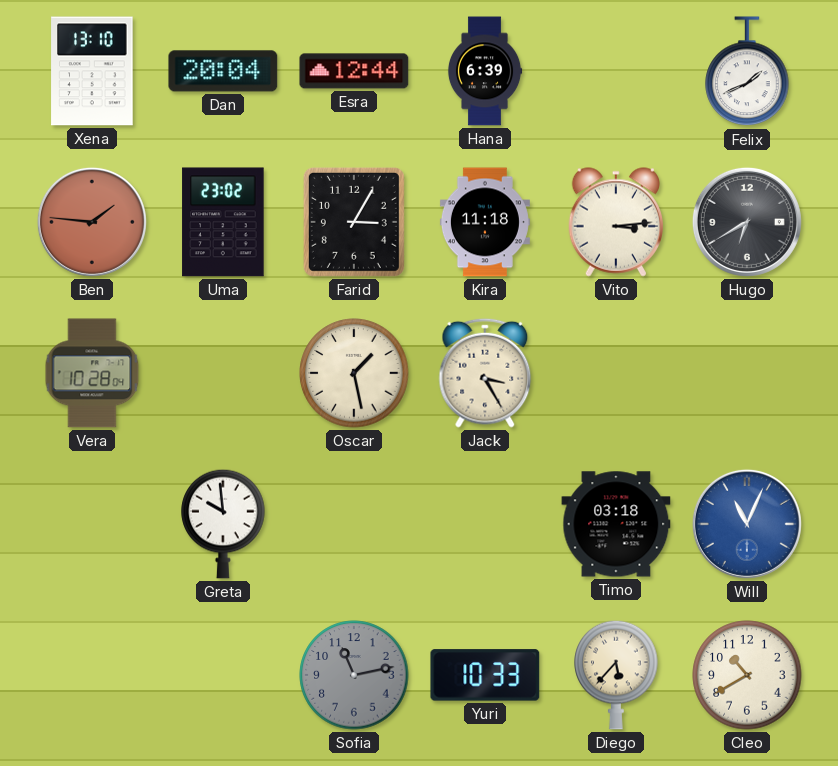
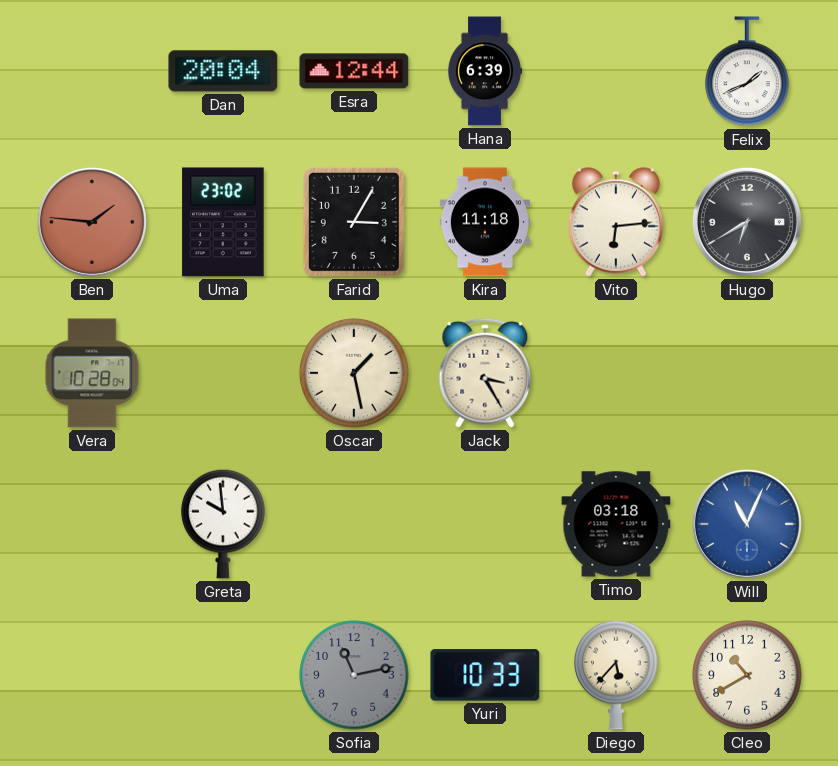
Xena: 13:10 -> none (92, 71)
Vito: 3:14 -> 6:14 (615, 222)
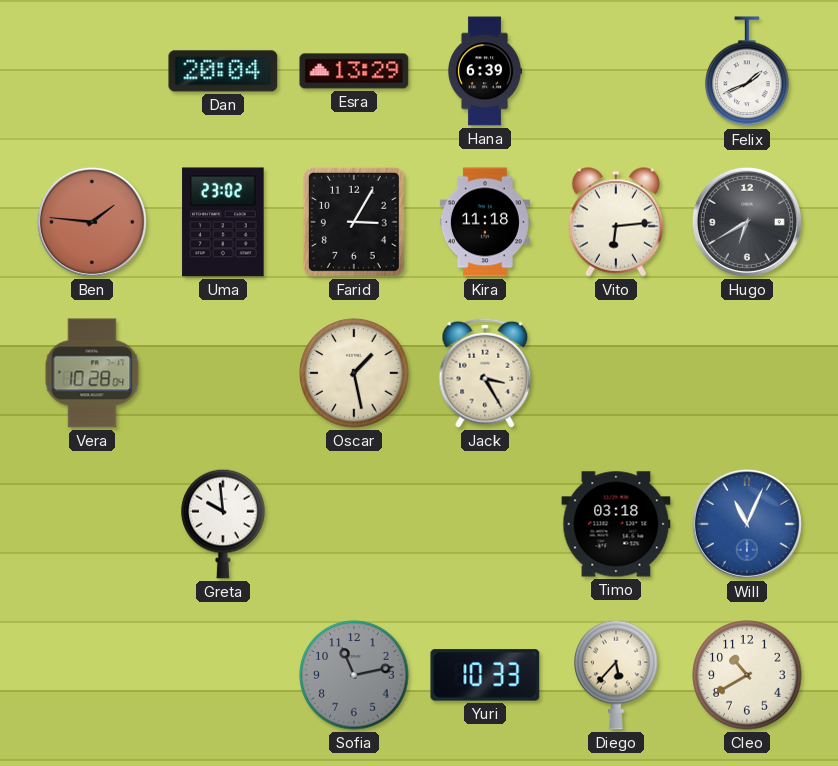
Esra: 12:44 -> 13:29 (354, 71)
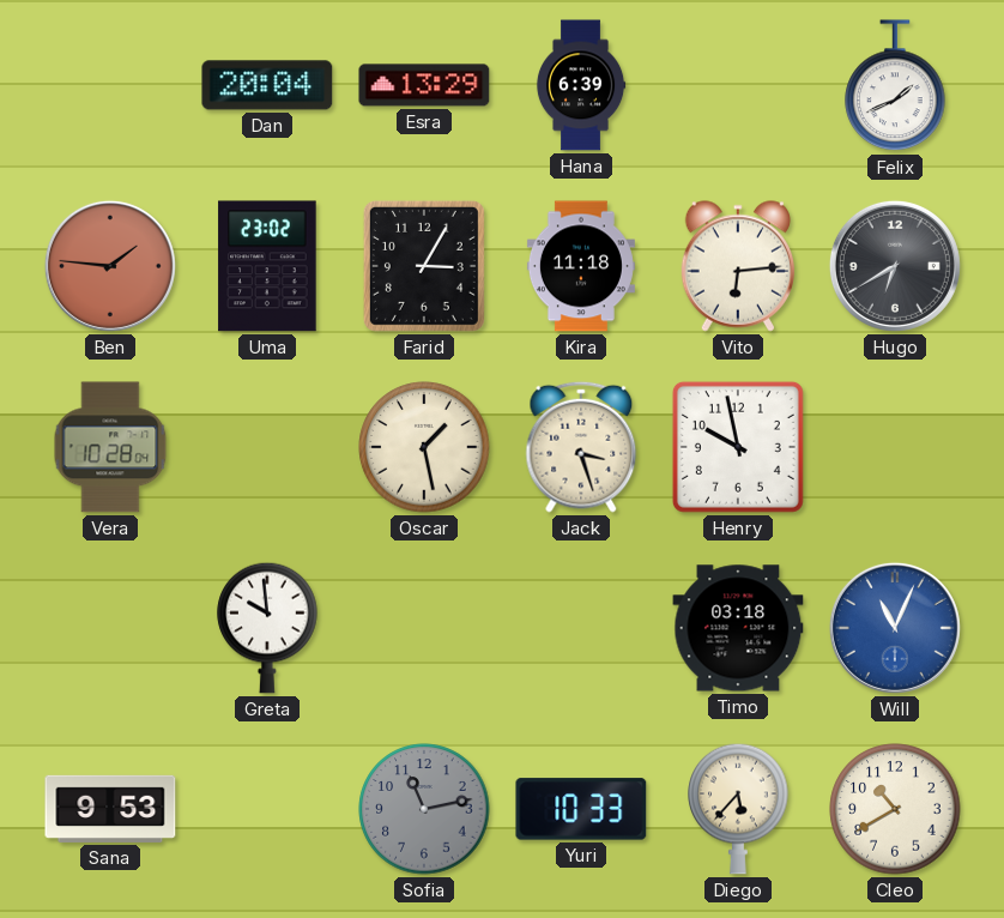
Jack: 3:25 -> 3:27 (581, 447)
Henry: none -> 9:58 (738, 447)
Sana: none -> 9:53 (110, 809)
